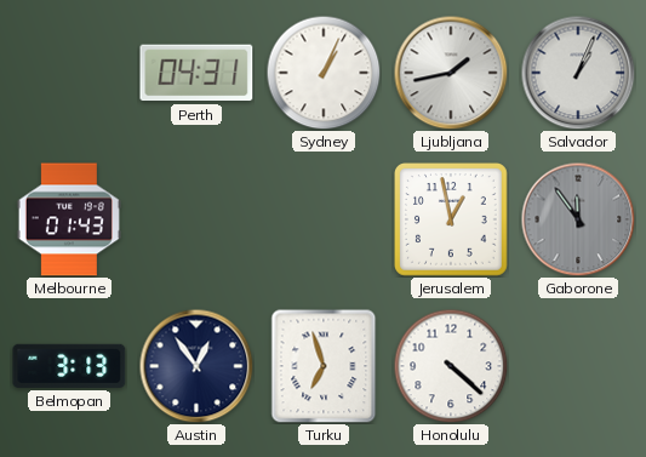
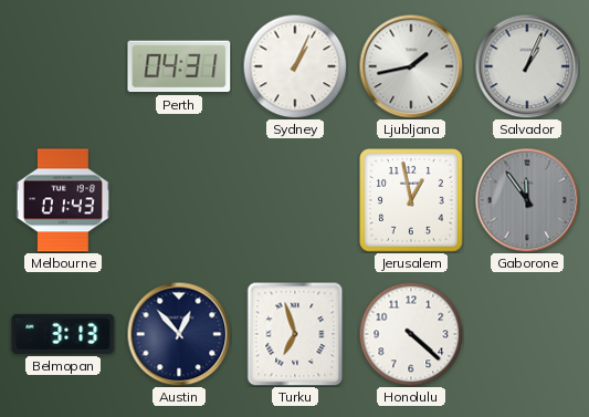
Austin: 12:54 -> 12:53 (179, 334)
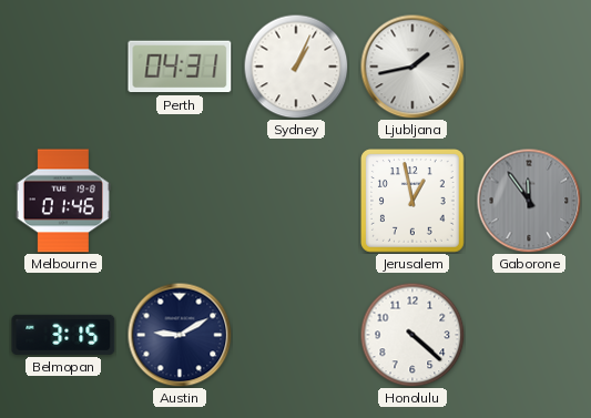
Salvador: 1:04 -> none (527, 66)
Melbourne: 01:43 -> 01:46 (63, 201)
Belmopan: 3:13 -> 3:15 (63, 335)
Austin: 12:53 -> 9:10 (180, 335)
Turku: 6:57 -> none (295, 334)
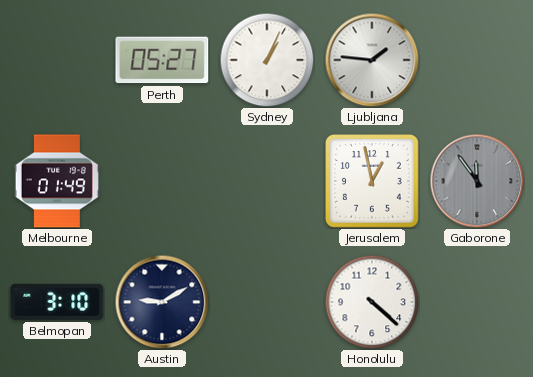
Perth: 04:31 -> 05:27 (162, 60)
Ljubljana: 1:43 -> 1:46 (372, 60)
Melbourne: 01:46 -> 01:49 (57, 181)
Belmopan: 3:15 -> 3:10 (57, 302)
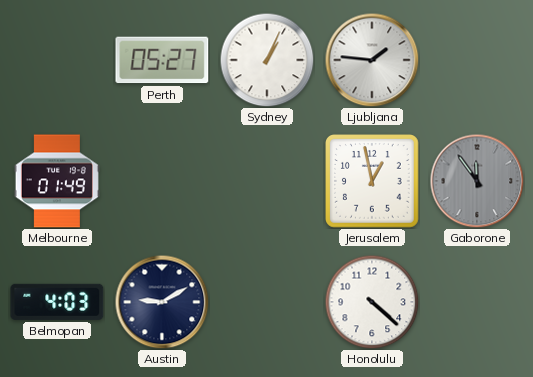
Belmopan: 3:10 -> 4:03 (57, 302)
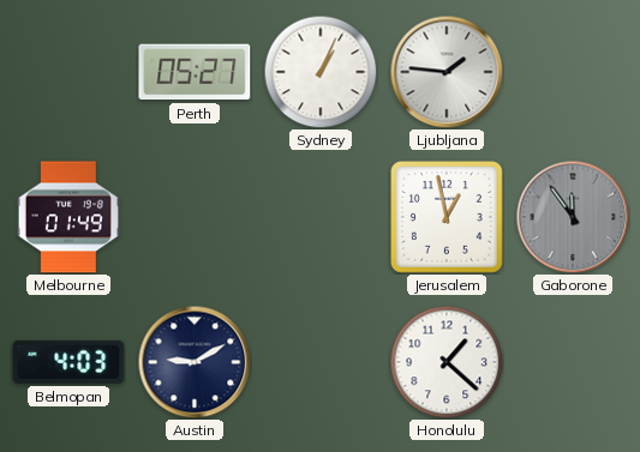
Honolulu: 4:22 -> 1:22 (447, 362)
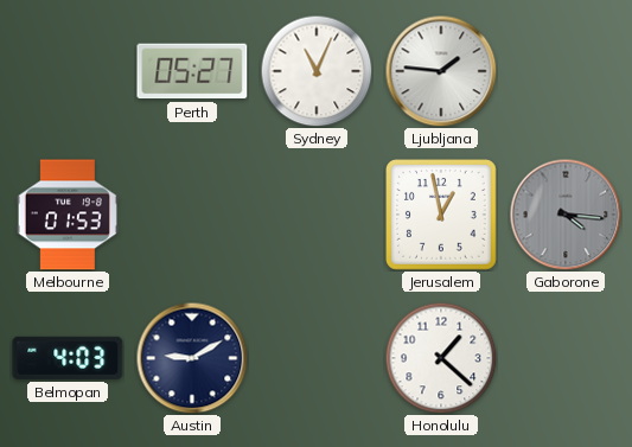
Sydney: 1:04 -> 11:04 (317, 71)
Melbourne: 01:49 -> 01:53 (68, 215)
Gaborone: 11:54 -> 4:16 (566, 215)
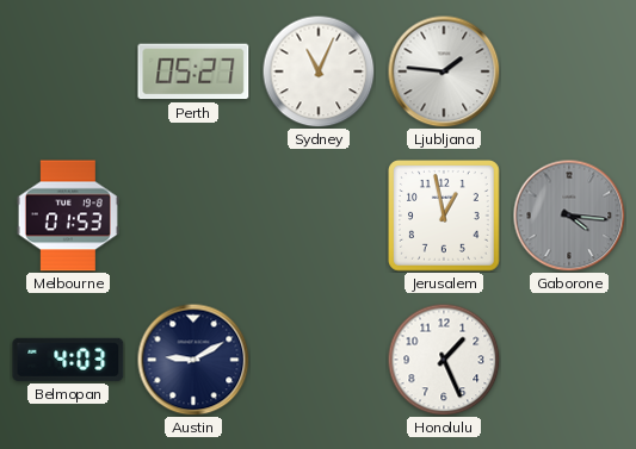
Honolulu: 1:22 -> 1:26 (444, 360)
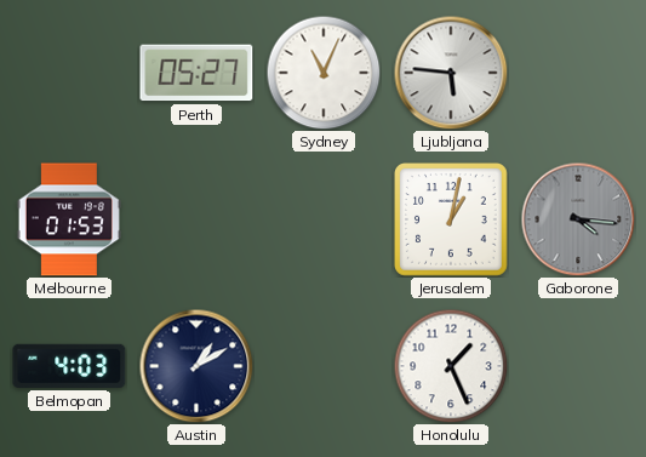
Ljubljana: 1:46 -> 5:46 (451, 73)
Jerusalem: 12:58 -> 1:02 (452, 221)
Austin: 9:10 -> 1:10 (196, 366)
